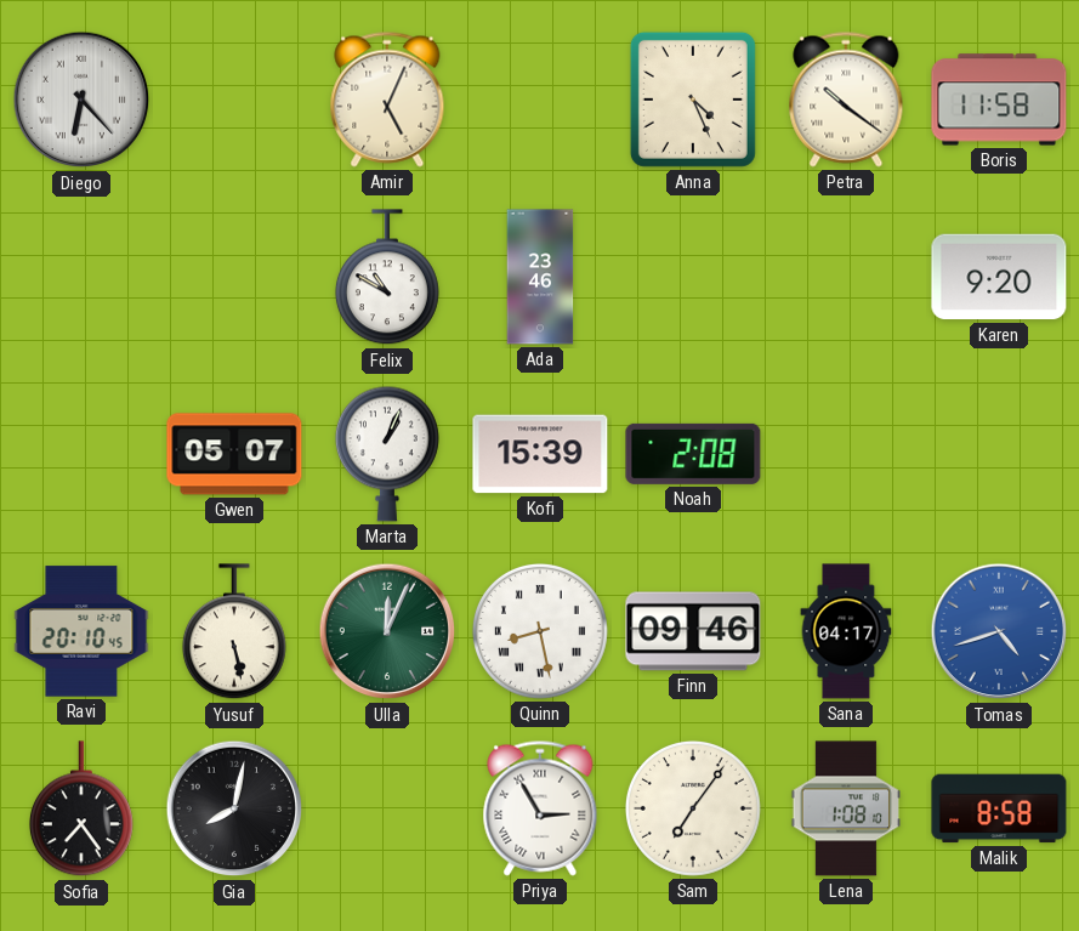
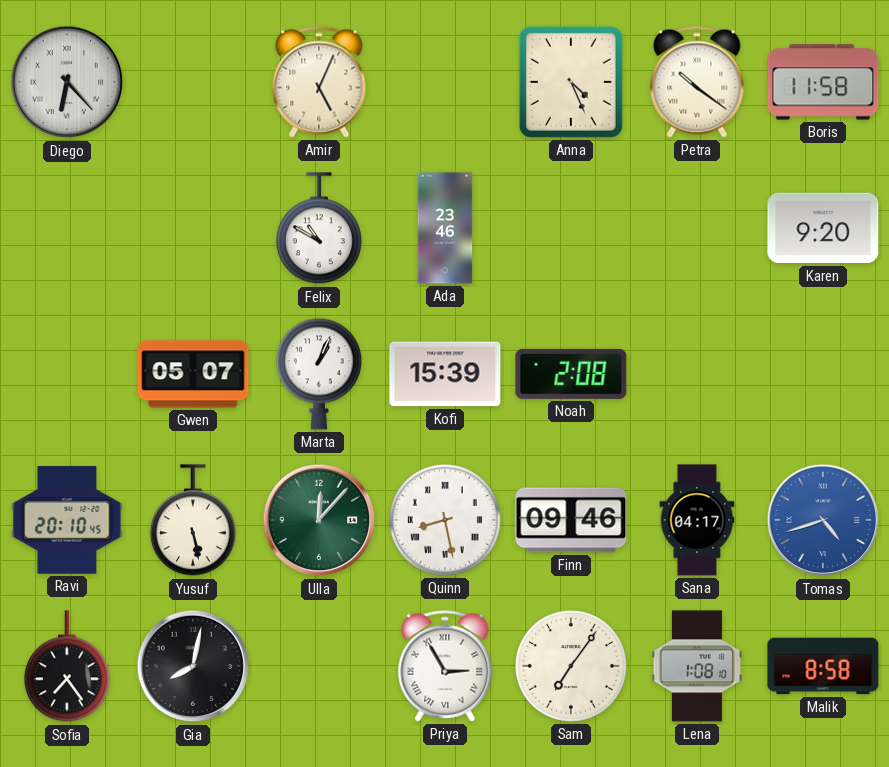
Ulla: 12:04 -> 12:07 (319, 520)
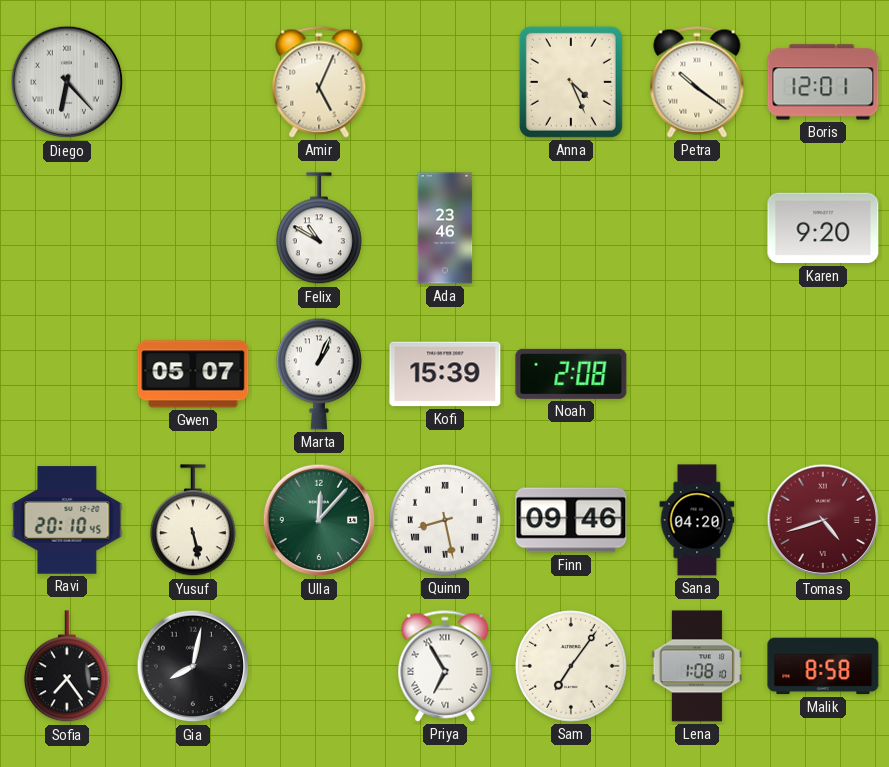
Boris: 11:58 -> 12:01 (823, 82)
Sana: 04:17 -> 04:20 (697, 520)
Tomas dial: blue -> burgundy (823, 520)
Priya: 2:55 -> 6:55 (445, 666)
